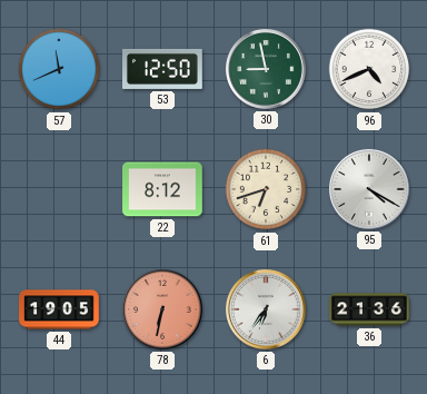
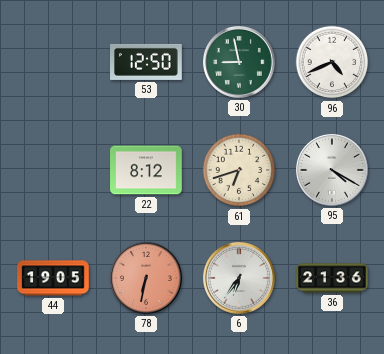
57: 11:41 -> none (59, 69)
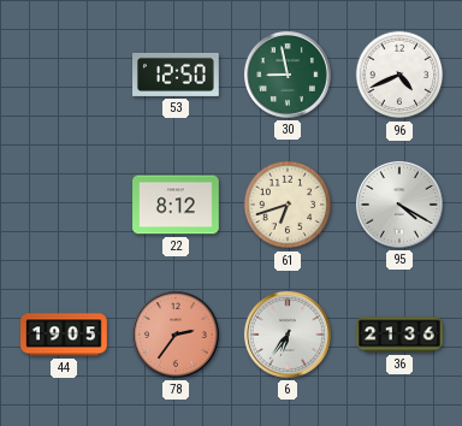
78: 6:32 -> 2:36 (176, 335)
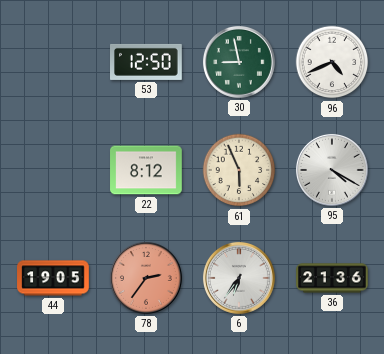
61: 6:42 -> 5:56 (239, 170)
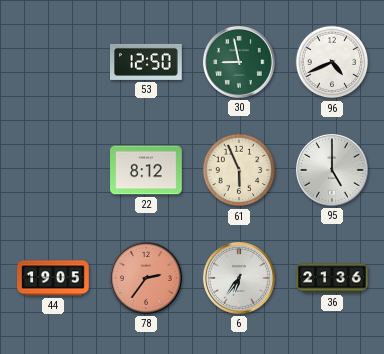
95: 4:20 -> 5:00 (332, 170)
